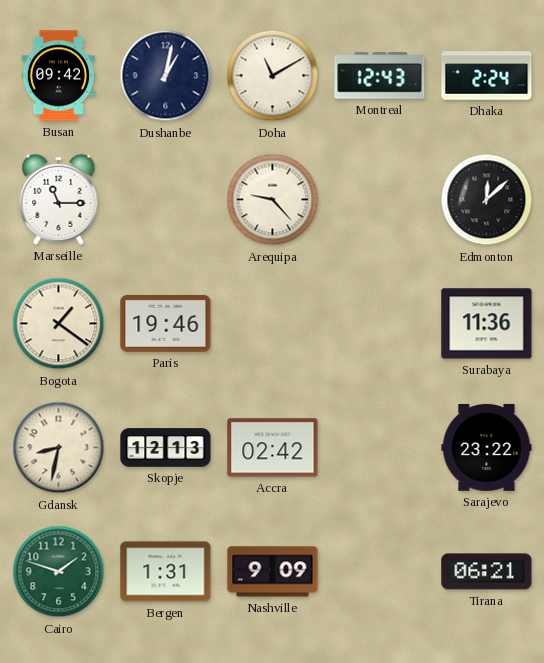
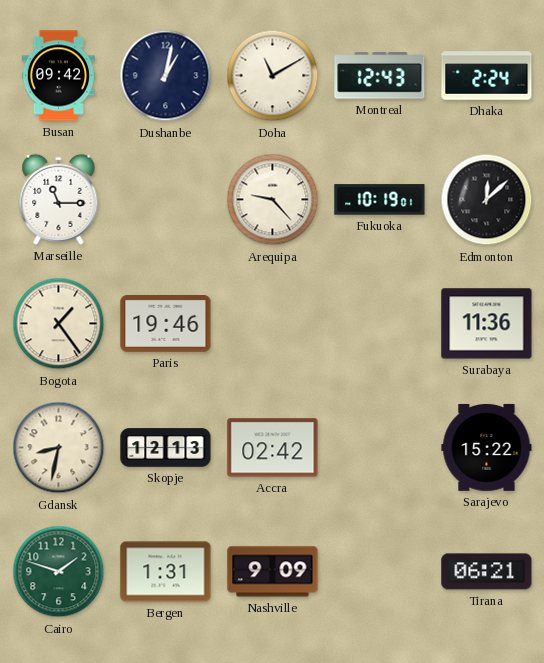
Fukuoka: none -> 10:19 (380, 200)
Bogota: 1:21 -> 1:24 (59, 324)
Sarajevo: 23:22 -> 15:22 (487, 448)
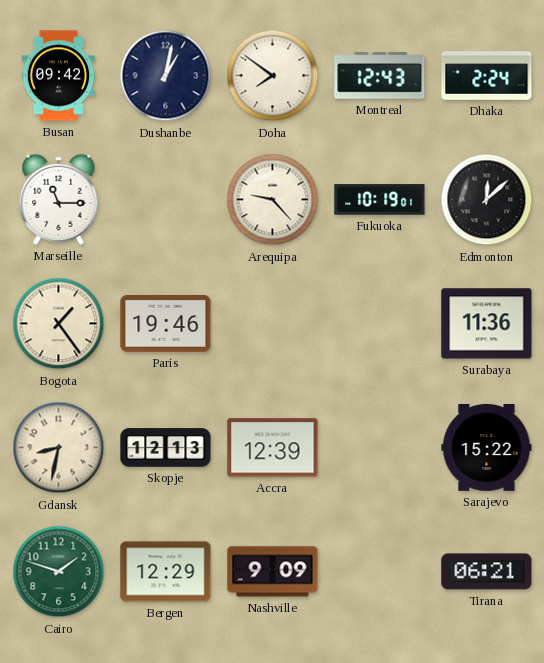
Doha: 11:10 -> 7:51 (273, 76)
Accra: 02:42 -> 12:39 (273, 448)
Bergen: 1:31 -> 12:29 (166, 572)
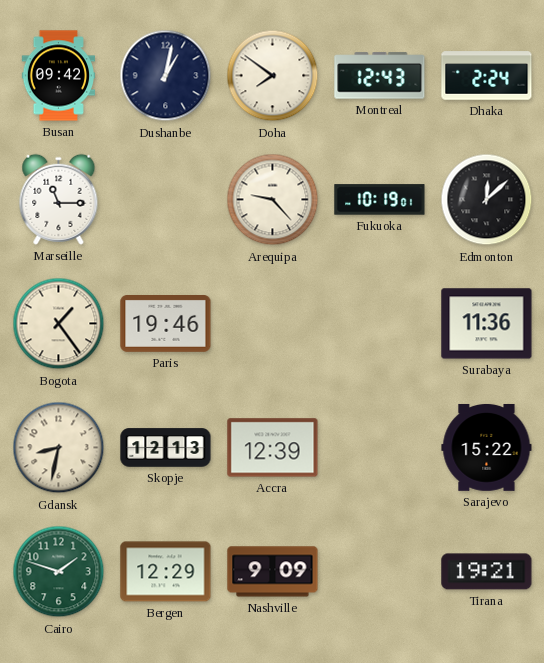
Tirana: 06:21 -> 19:21 (487, 572)
